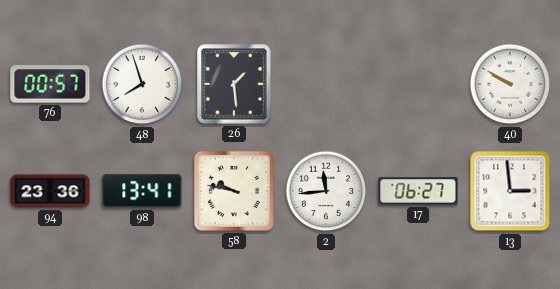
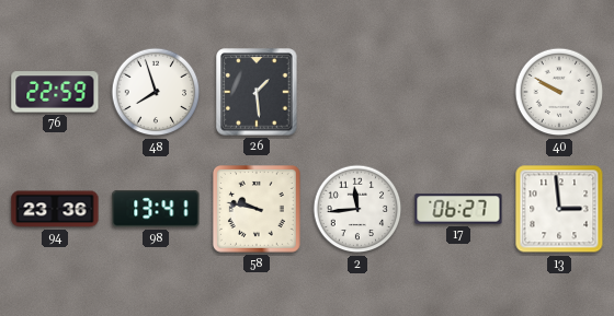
76: 00:57 -> 22:59 (55, 92)
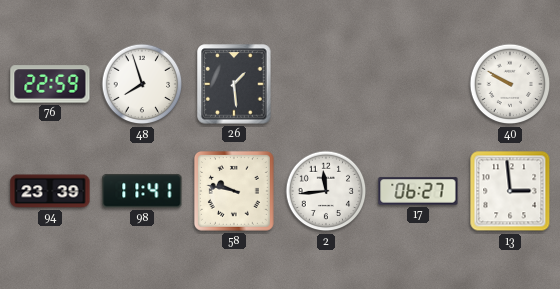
94: 23:36 -> 23:39 (50, 191)
98: 13:41 -> 11:41 (142, 191)
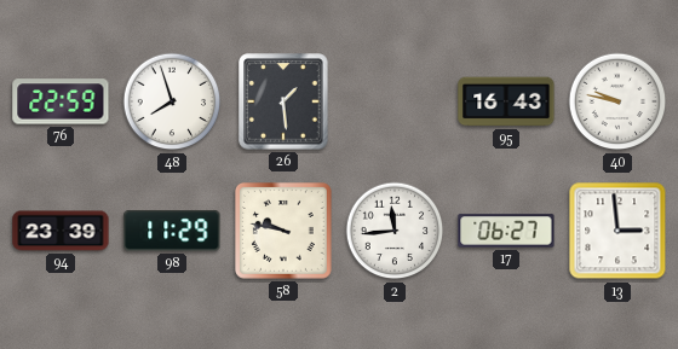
95: none -> 16:43 (506, 101)
40: 9:50 -> 9:47 (617, 101)
98: 11:41 -> 11:29 (172, 231)
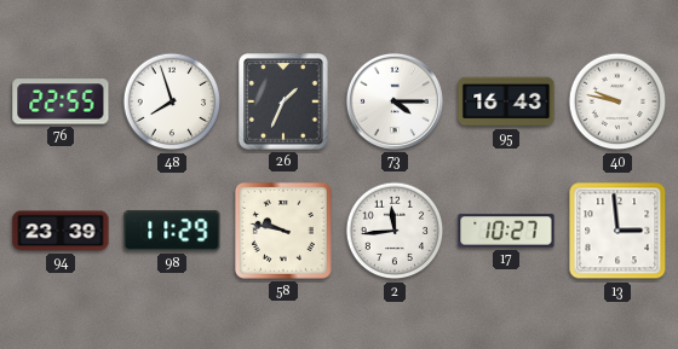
76: 22:59 -> 22:55 (61, 101)
26: 1:29 -> 1:34 (283, 101)
73: none -> 4:15 (395, 101)
17: 06:27 -> 10:27 (506, 231)
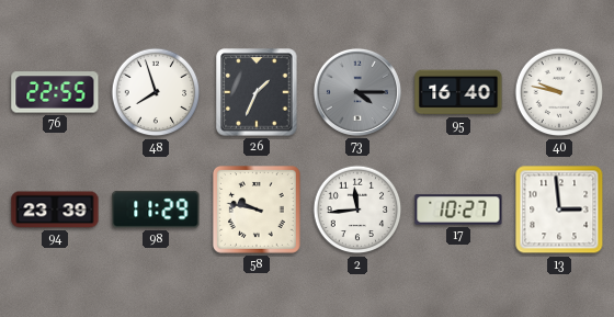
73 dial: white -> grey (357, 92)
95: 16:43 -> 16:40 (458, 92)
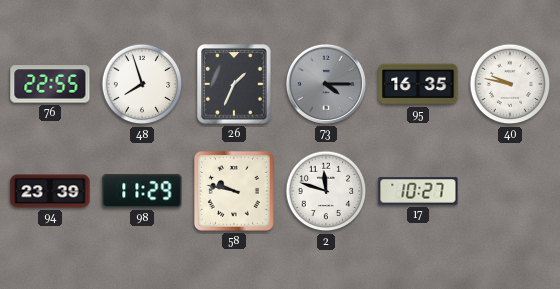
95: 16:40 -> 16:35 (418, 84)
2: 11:44 -> 11:48 (326, 191)
13: 2:59 -> none (559, 210)
